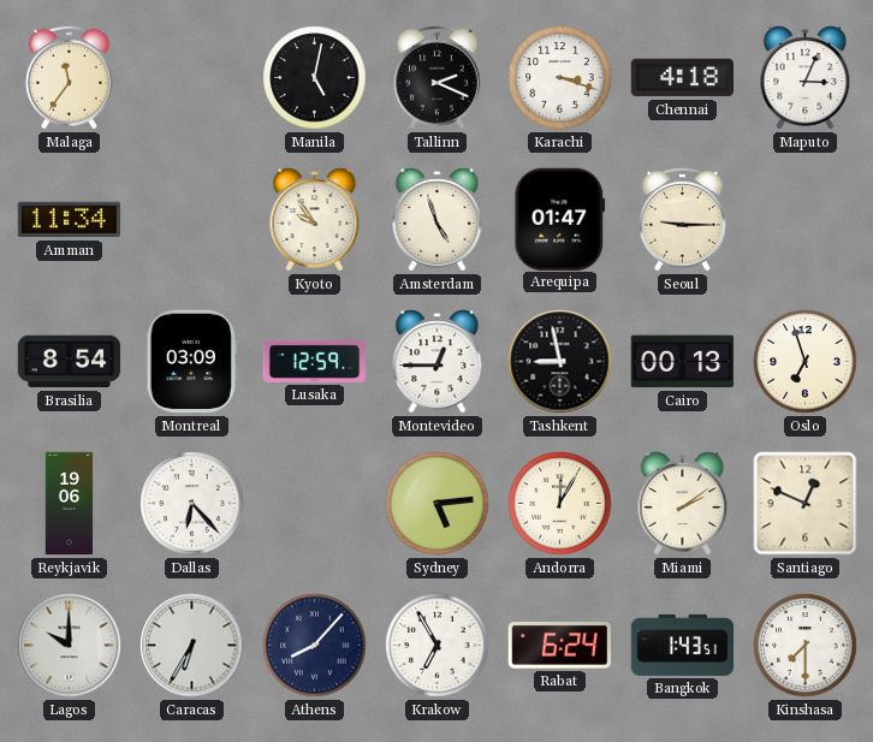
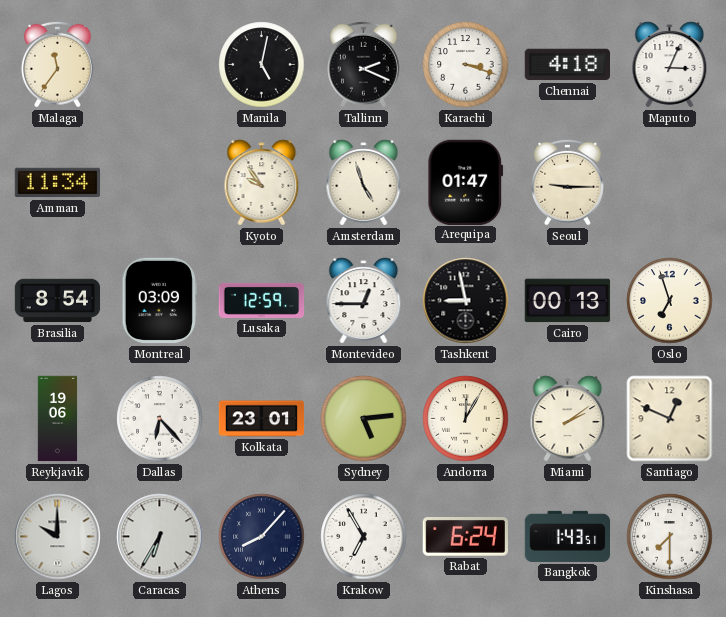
Kolkata: none -> 23:01 (262, 419)
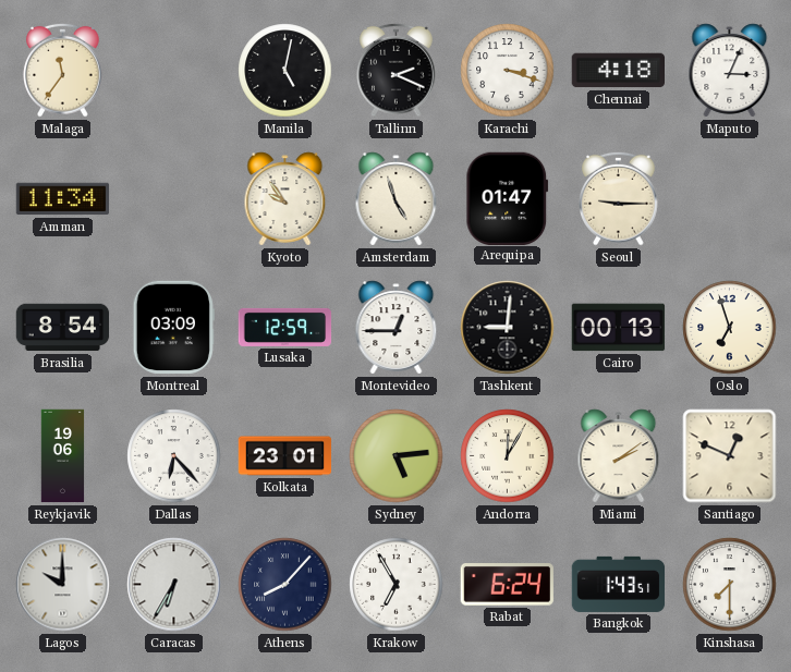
Tashkent: 8:58 -> 9:01 (508, 328)
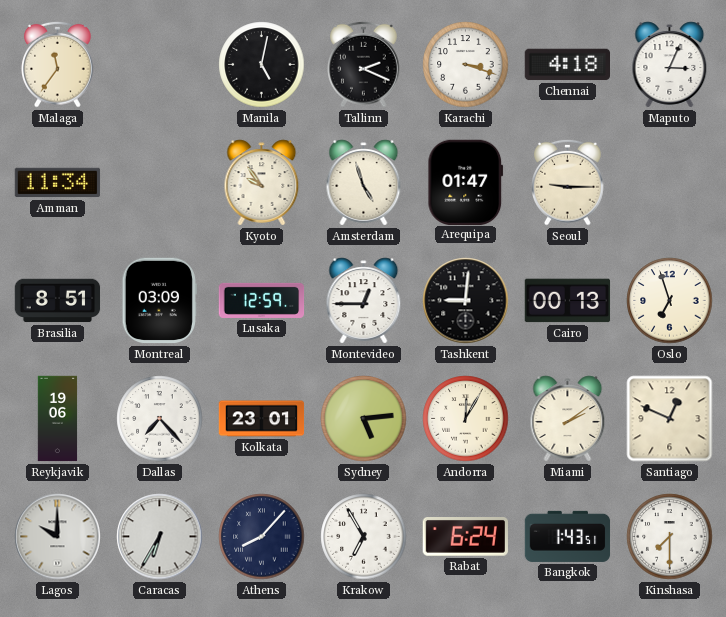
Brasilia: 8:54 -> 8:51 (58, 301)
Dallas: 6:23 -> 7:23 (160, 419)
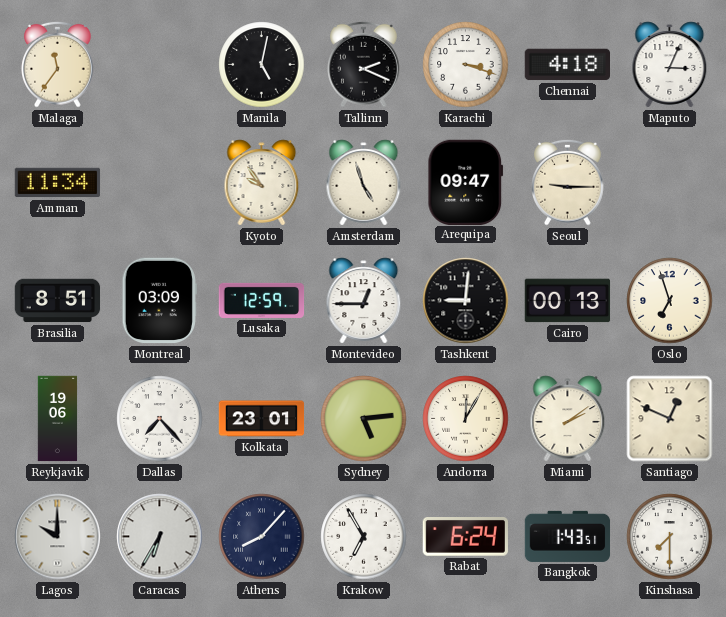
Arequipa: 01:47 -> 09:47 (466, 182)
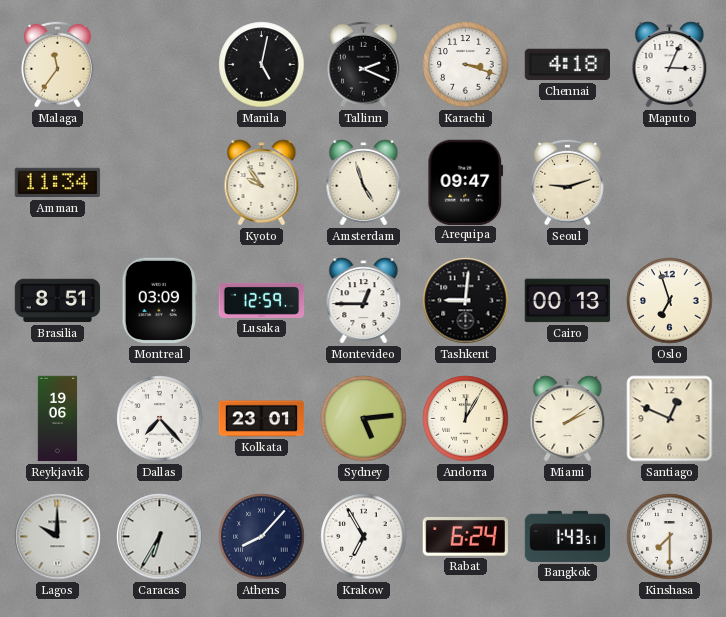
Seoul: 9:15 -> 9:12 (568, 182)
